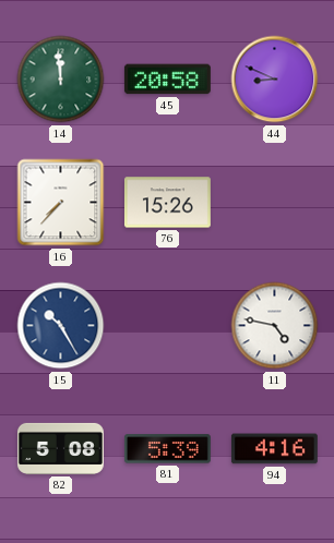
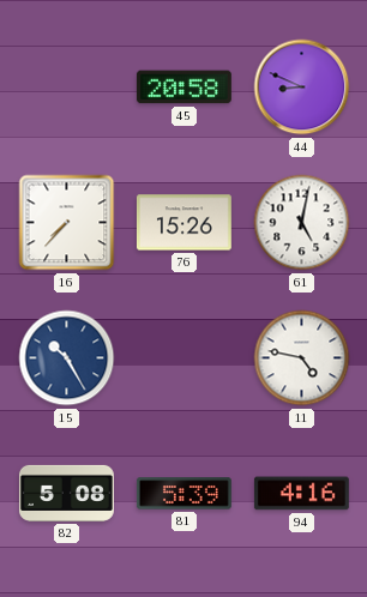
14: 11:59 -> none (61, 80)
61: none -> 5:02 (302, 223)
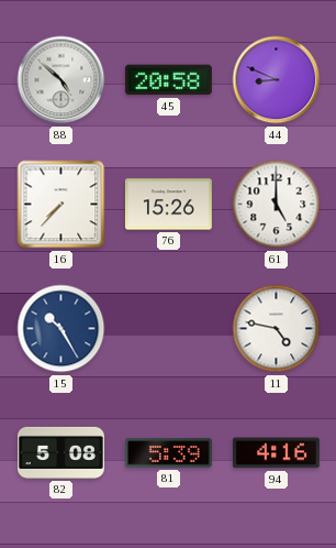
88: none -> 4:52 (61, 80)
61: 5:02 -> 5:00 (277, 205)
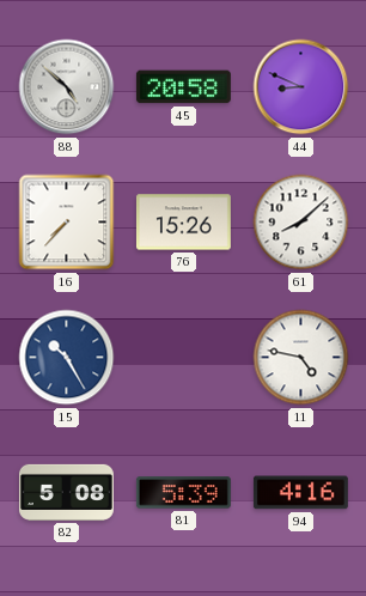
61: 5:00 -> 8:08 (301, 223)
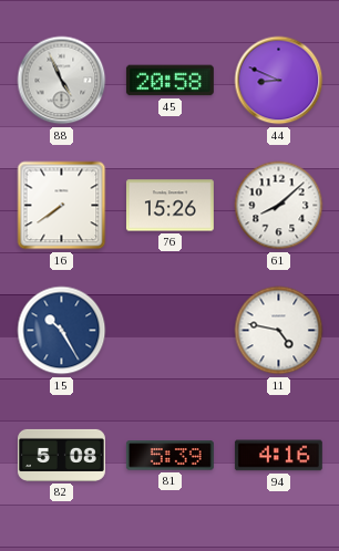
88: 4:52 -> 4:56 (62, 81)
16: 7:37 -> 7:39 (62, 206)
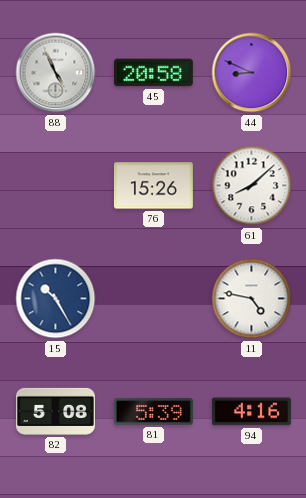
16: 7:39 -> none (62, 206)
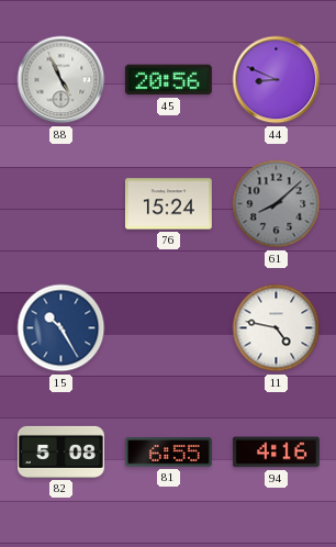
45: 20:58 -> 20:56 (168, 80)
76: 15:26 -> 15:24 (168, 204)
61 dial: white -> grey (277, 204)
81: 5:39 -> 6:55 (168, 453)
